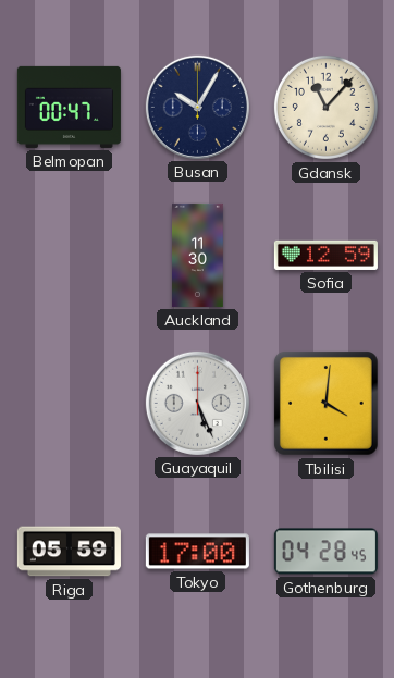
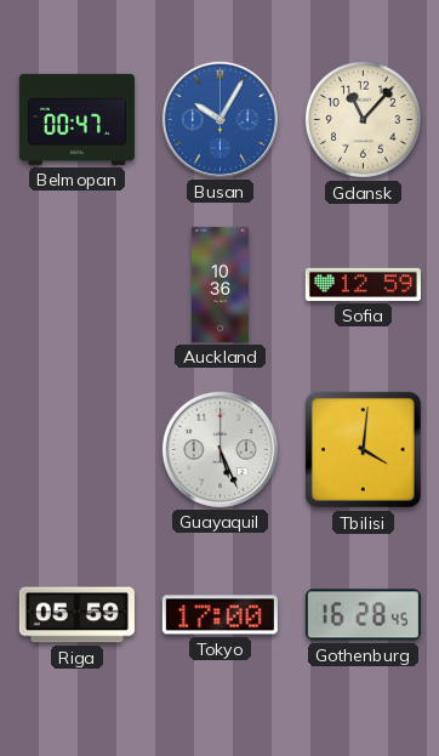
Busan dial: navy -> blue (219, 119)
Auckland: 11:30 -> 10:36 (221, 284)
Gothenburg: 04:28 -> 16:28 (363, 615)
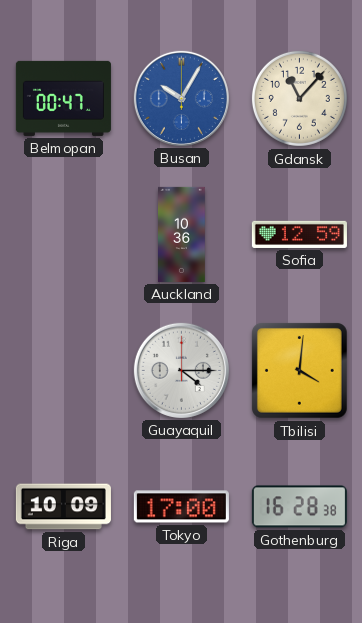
Guayaquil: 5:26 -> 4:15 (181, 370)
Riga: 05:59 -> 10:09 (63, 507)
Gothenburg: 16:28:45 -> 16:28:38 (299, 507)
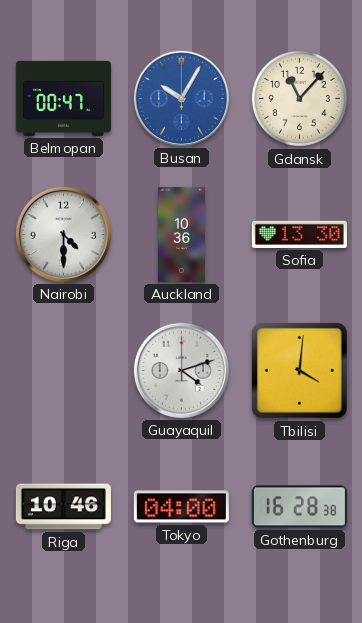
Nairobi: none -> 4:30 (63, 234)
Sofia: 12:59 -> 13:30 (299, 234)
Guayaquil: 4:15 -> 4:12 (181, 370)
Riga: 10:09 -> 10:46 (63, 507)
Tokyo: 17:00 -> 04:00 (181, 507)
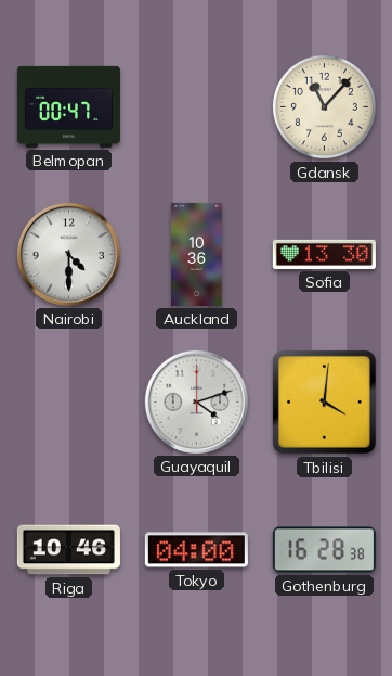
Busan: 10:05 -> none (181, 98)
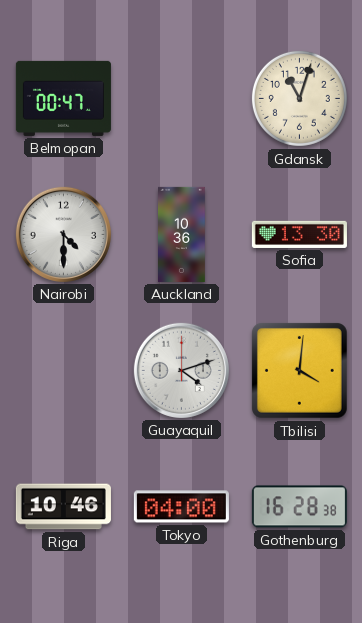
Gdansk: 11:07 -> 11:03 (299, 98)
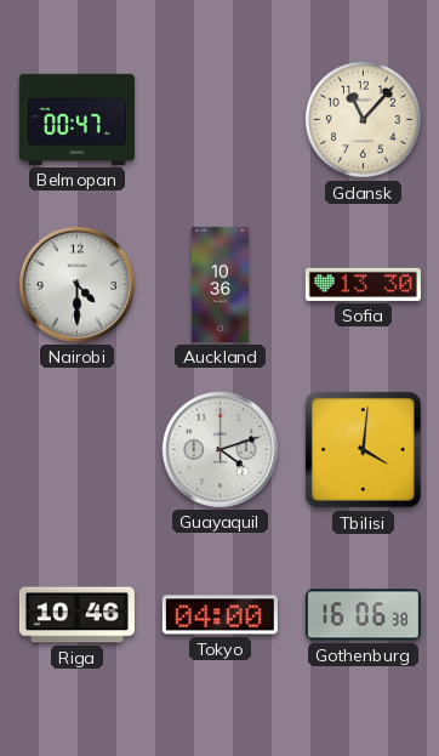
Gdansk: 11:03 -> 11:07 (363, 119)
Gothenburg: 16:28 -> 16:06 (363, 615)
